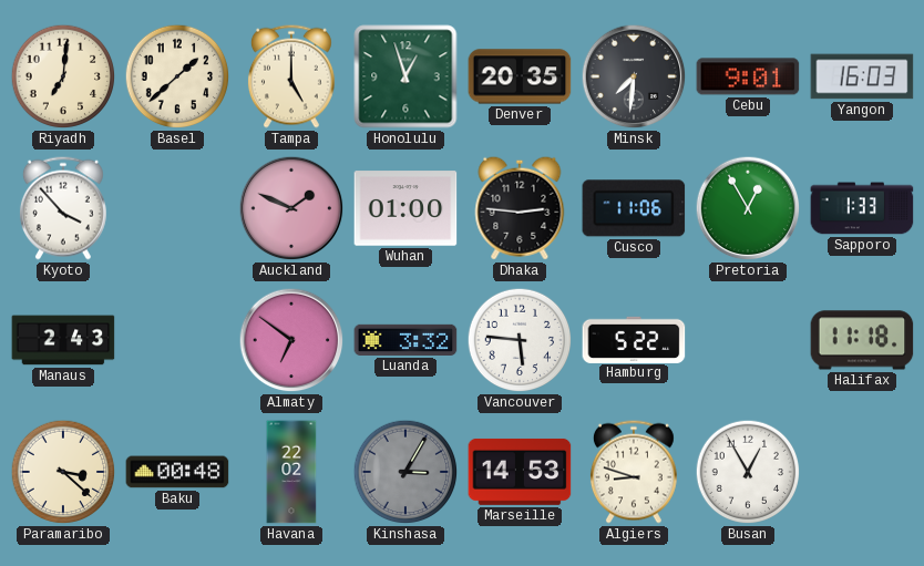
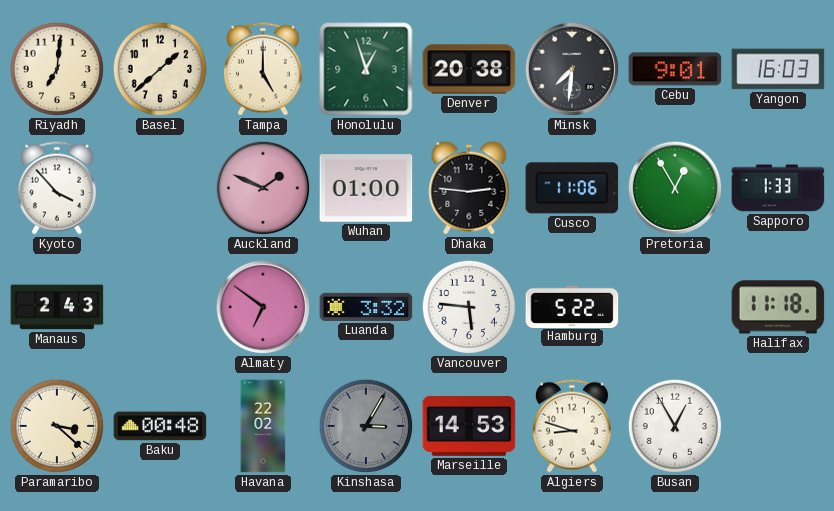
Denver: 20:35 -> 20:38 (469, 69)
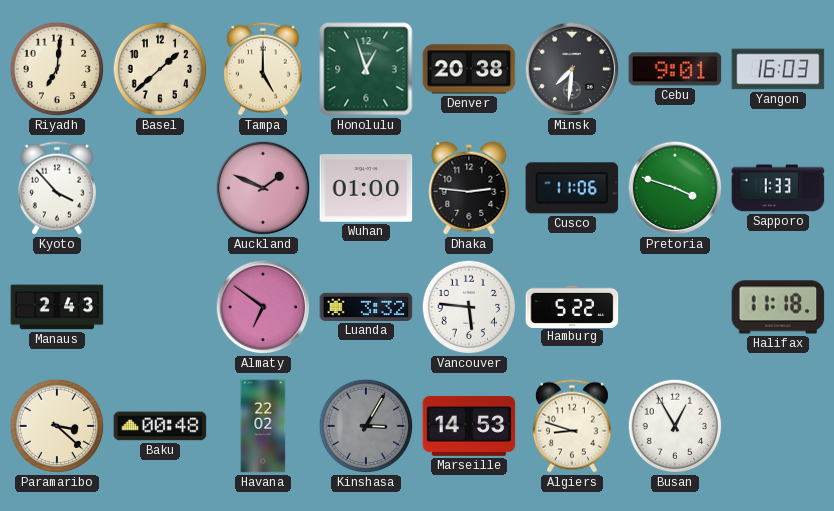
Pretoria: 12:55 -> 3:48 (675, 188)
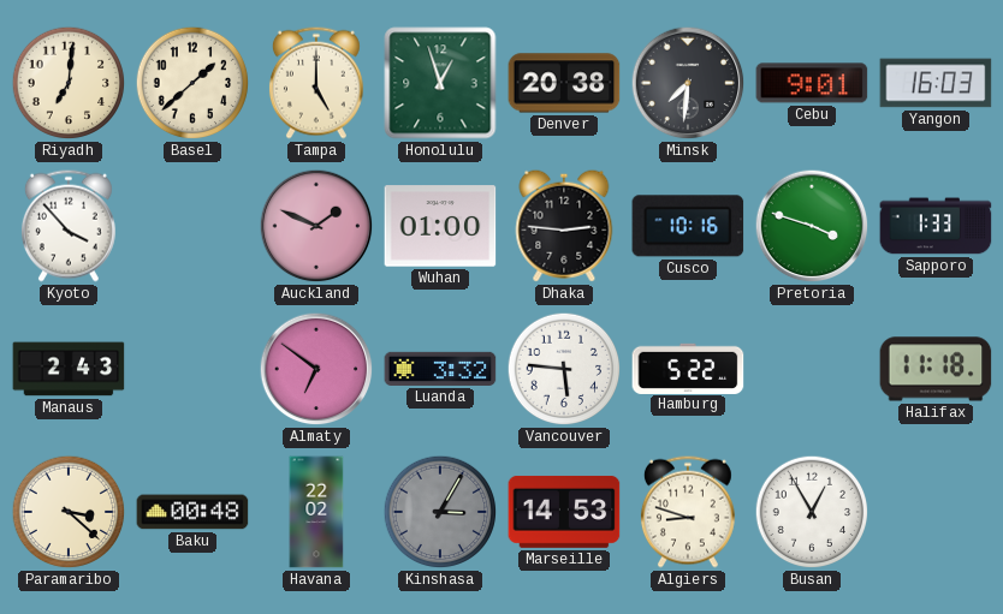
Cusco: 11:06 -> 10:16 (688, 226)
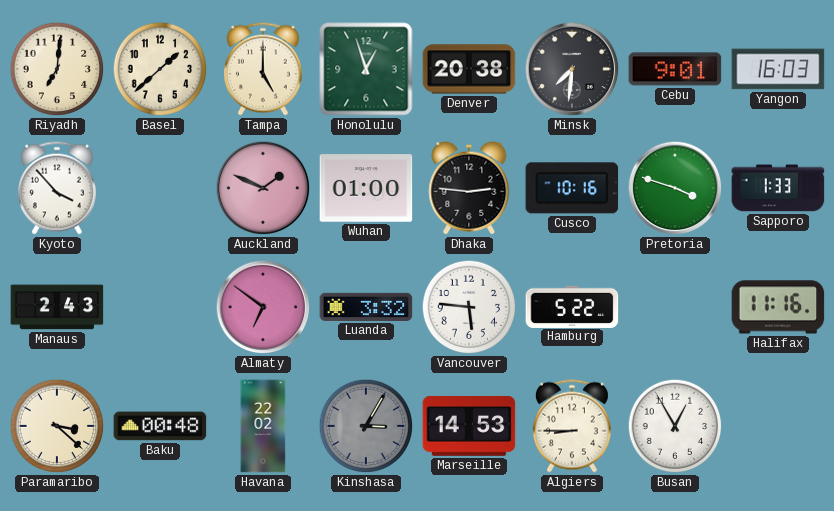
Halifax: 11:18 -> 11:16 (778, 307)
Algiers: 8:48 -> 8:45 (572, 426)
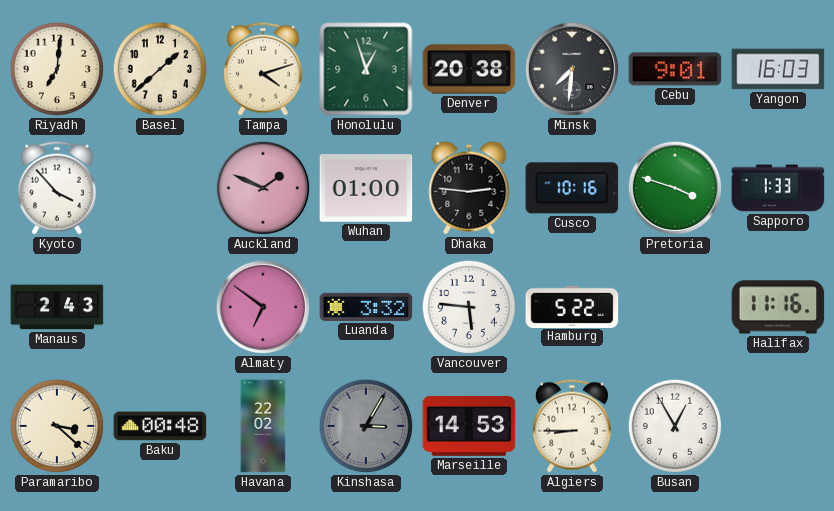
Tampa: 5:00 -> 4:12 (263, 69)
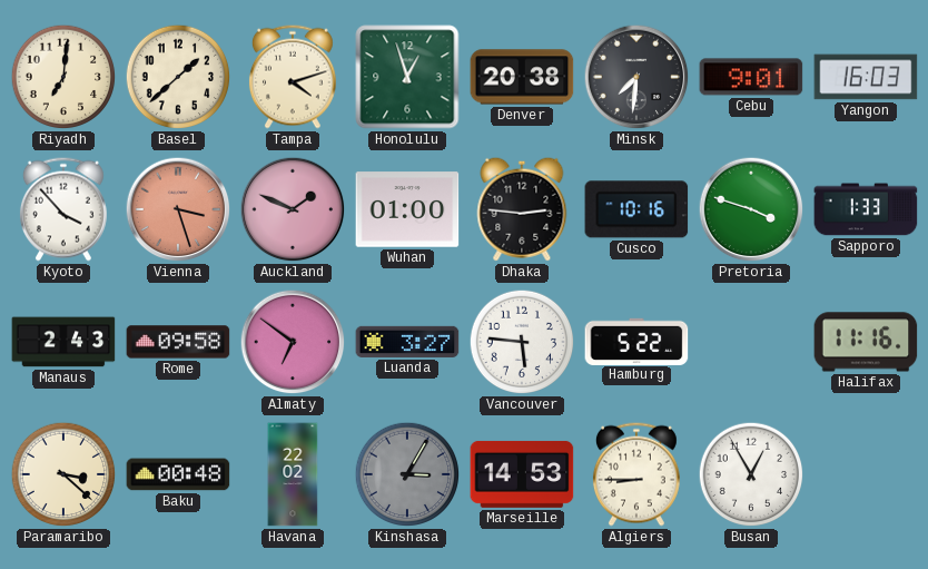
Vienna: none -> 3:27 (178, 209)
Rome: none -> 09:58 (178, 342)
Luanda: 3:32 -> 3:27 (407, 342)
